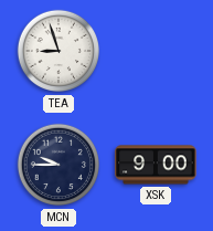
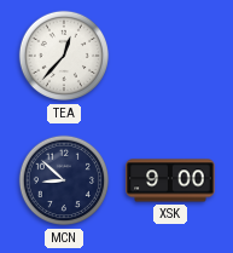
TEA: 8:57 -> 12:37 (64, 56)
MCN: 9:45 -> 8:52 (64, 180)
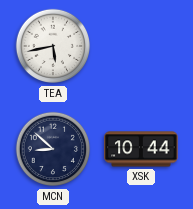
TEA: 12:37 -> 5:43 (53, 46)
XSK: 9:00 -> 10:44 (141, 149)
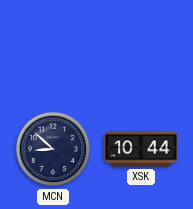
TEA: 5:43 -> none (53, 46)
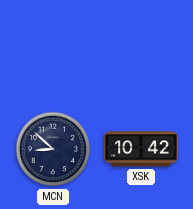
XSK: 10:44 -> 10:42 (141, 149)
